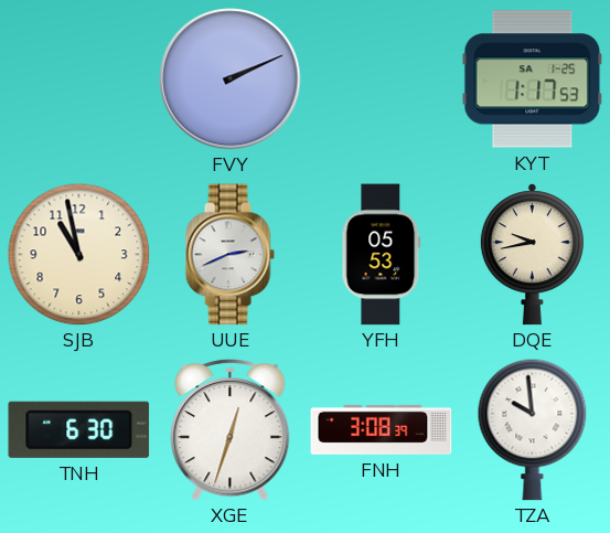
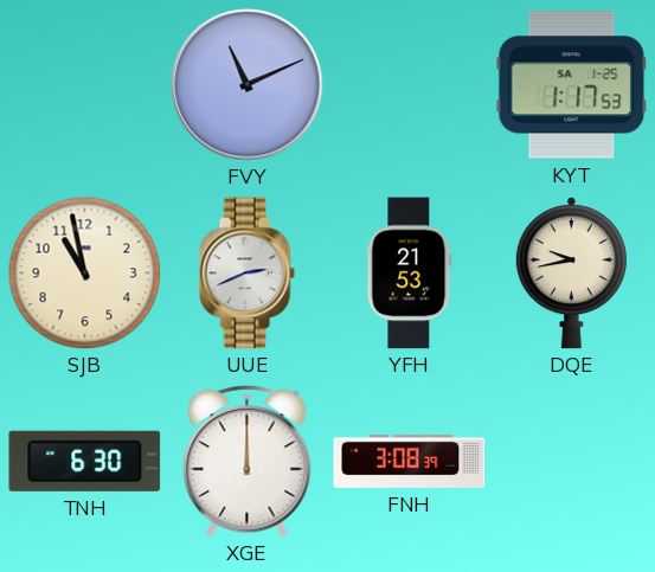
FVY: 2:11 -> 11:11 (248, 85)
YFH: 05:53 -> 21:53 (410, 274)
XGE: 12:33 -> 12:00 (248, 461)
TZA: 9:59 -> none (533, 429)
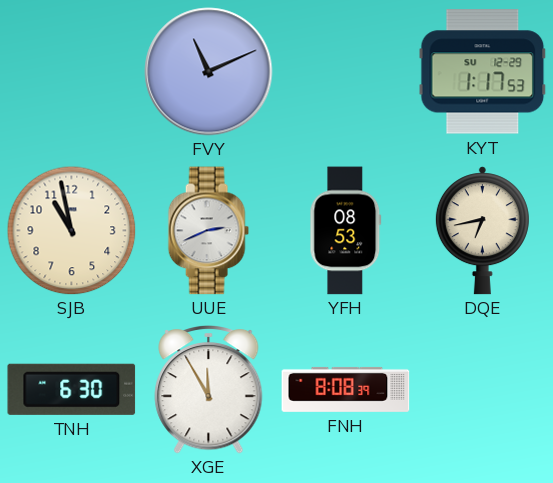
KYT date: SA 1-25 -> SU 12-29 (483, 72)
YFH: 21:53 -> 08:53 (346, 231)
DQE: 9:43 -> 6:43 (482, 231)
XGE: 12:00 -> 11:55 (209, 389)
FNH: 3:08 -> 8:08 (346, 389)
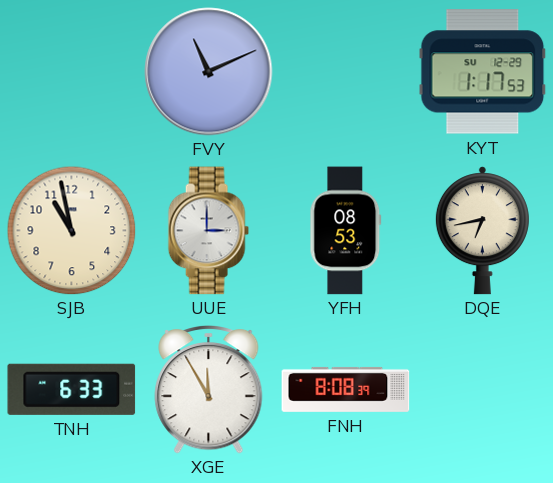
UUE: 2:41 -> 3:00 (208, 231)
TNH: 6:30 -> 6:33 (72, 389)
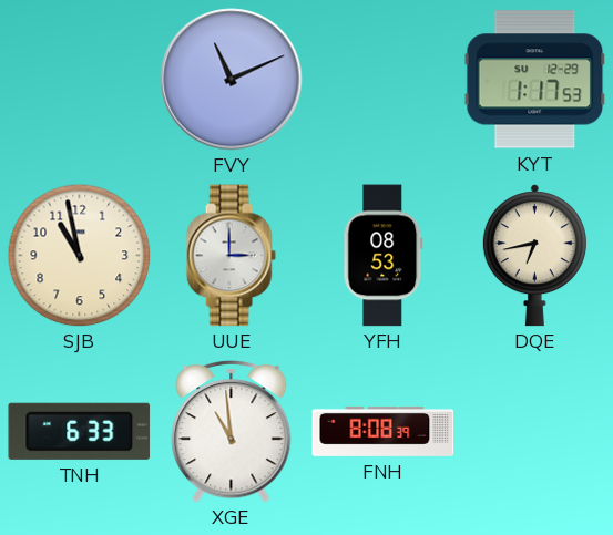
XGE: 11:55 -> 10:59 (232, 431)
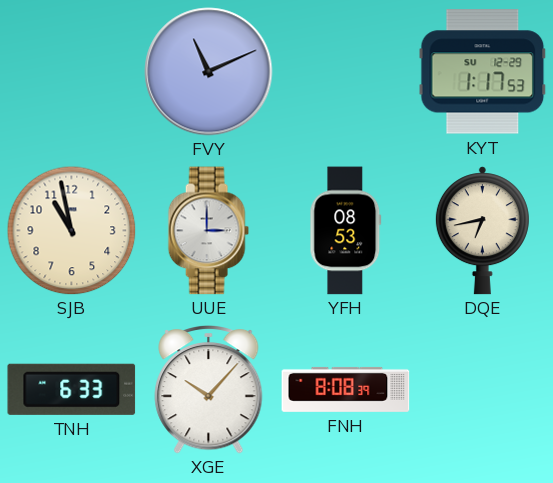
XGE: 10:59 -> 10:07 (209, 389)
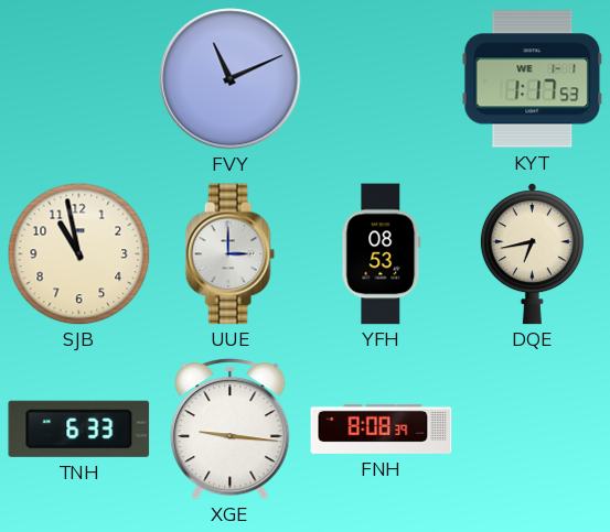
KYT date: SU 12-29 -> WE 1-1 (533, 79)
XGE: 10:07 -> 9:16 (231, 428)
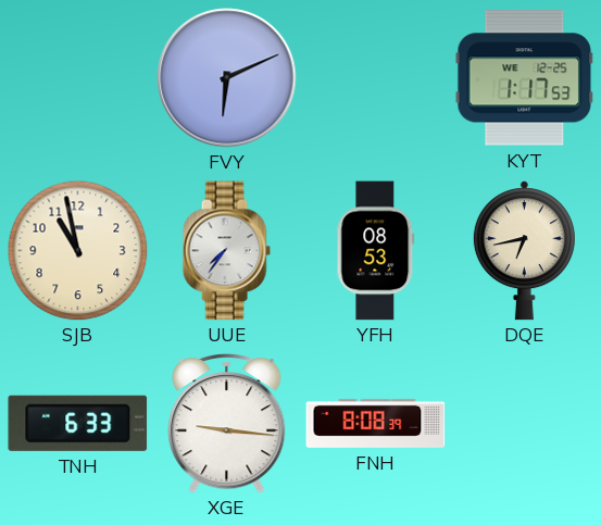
FVY: 11:11 -> 6:11 (227, 78)
KYT date: WE 1-1 -> WE 12-25 (525, 78)
UUE: 3:00 -> 7:36 (226, 251)
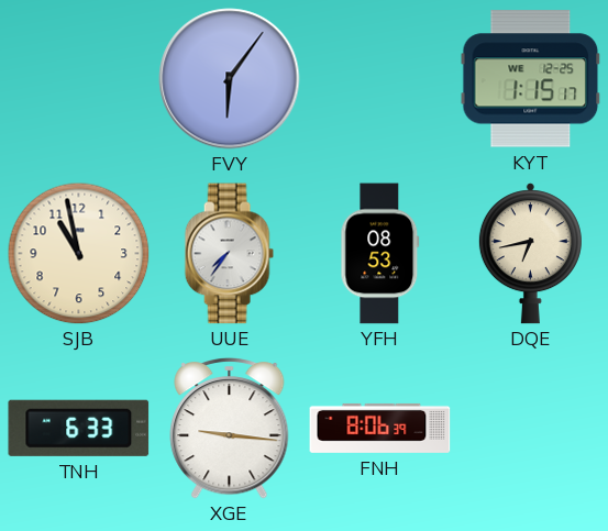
FVY: 6:11 -> 6:06 (230, 79)
KYT: 1:17 -> 1:15 (531, 79)
FNH: 8:08 -> 8:06 (380, 428)
